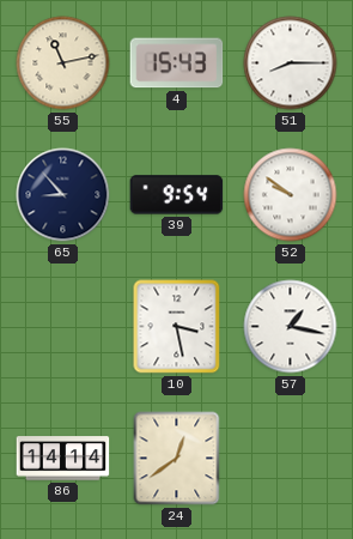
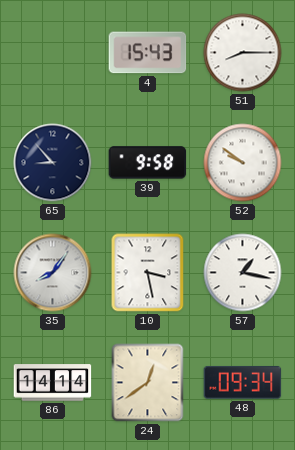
55: 11:13 -> none (63, 63)
39: 9:54 -> 9:58 (148, 163)
35: none -> 8:06 (53, 273)
48: none -> 09:34 (243, 382)
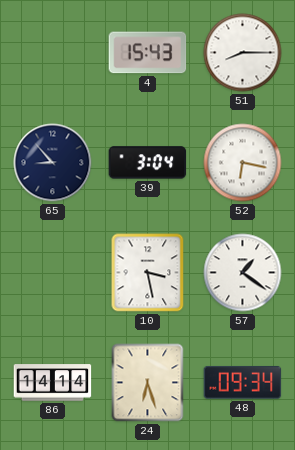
39: 9:58 -> 3:04 (148, 163)
52: 9:51 -> 6:17 (243, 163)
35: 8:06 -> none (53, 273)
57: 1:17 -> 1:21 (243, 273)
24: 12:39 -> 6:27 (148, 383)
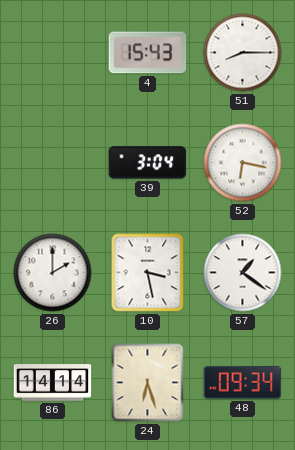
65: 8:53 -> none (53, 163)
26: none -> 2:00 (53, 273)
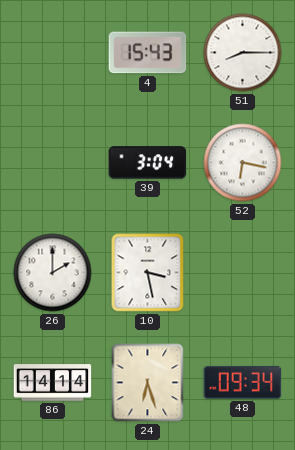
57: 1:21 -> none (243, 273)
